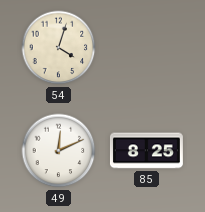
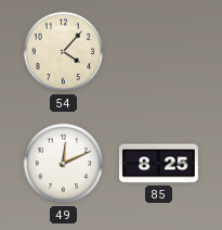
54: 4:03 -> 4:07 (64, 52)
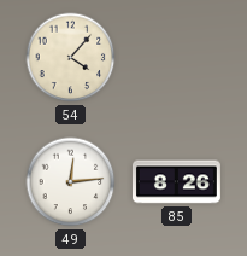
49: 12:11 -> 12:14 (71, 182)
85: 8:25 -> 8:26 (176, 182)
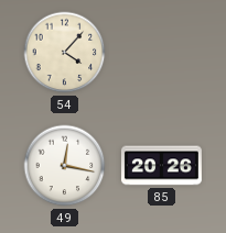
49: 12:14 -> 12:17 (65, 166)
85: 8:26 -> 20:26 (161, 166)
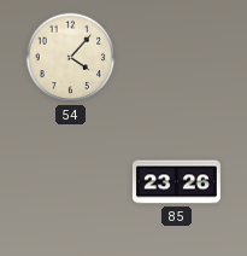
49: 12:17 -> none (65, 166)
85: 20:26 -> 23:26 (176, 182)
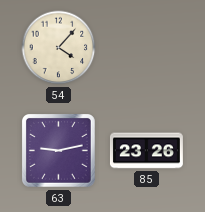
63: none -> 9:13 (59, 151)
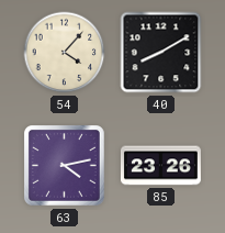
40: none -> 8:10 (161, 53)
63: 9:13 -> 4:13 (65, 166)
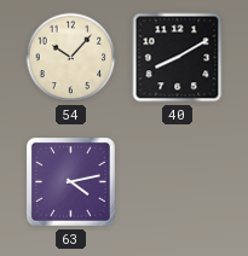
54: 4:07 -> 10:07 (71, 58)
85: 23:26 -> none (160, 166)
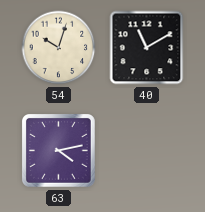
54: 10:07 -> 10:03 (59, 48)
40: 8:10 -> 11:10 (147, 48)
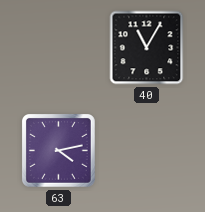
54: 10:03 -> none (59, 48)
40: 11:10 -> 11:05 (147, 48)
